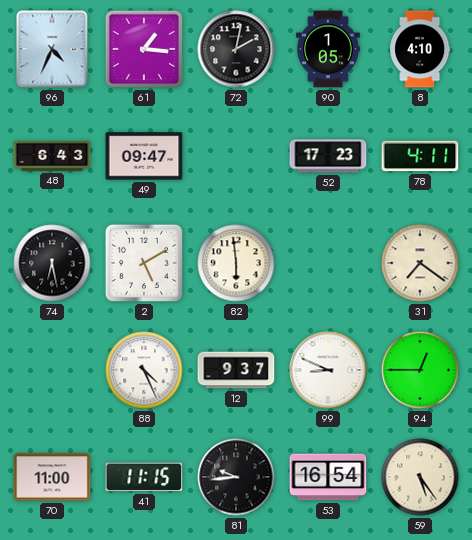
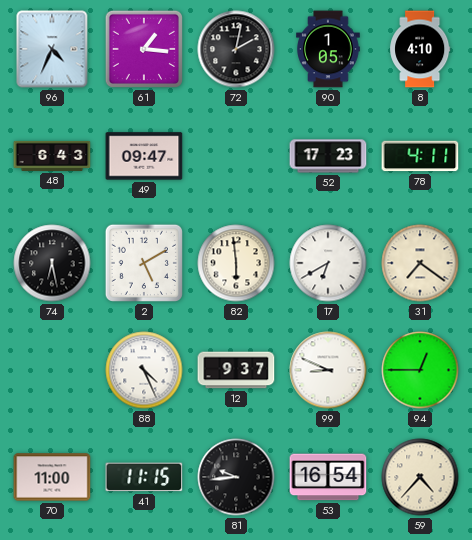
17: none -> 6:40 (328, 263)
59: 5:24 -> 4:37 (420, 477)
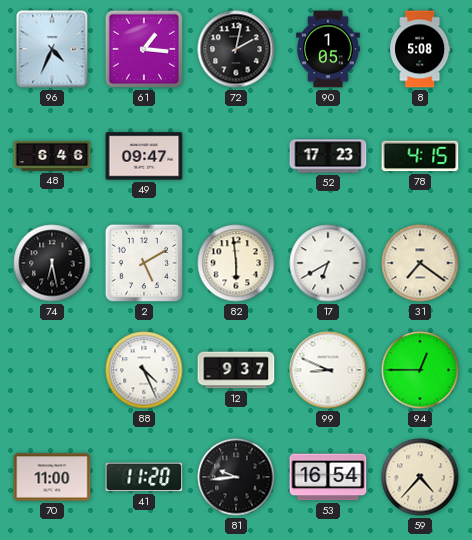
8: 4:10 -> 5:08 (420, 49)
48: 6:43 -> 6:46 (52, 156)
78: 4:11 -> 4:15 (420, 156)
41: 11:15 -> 11:20 (144, 477)
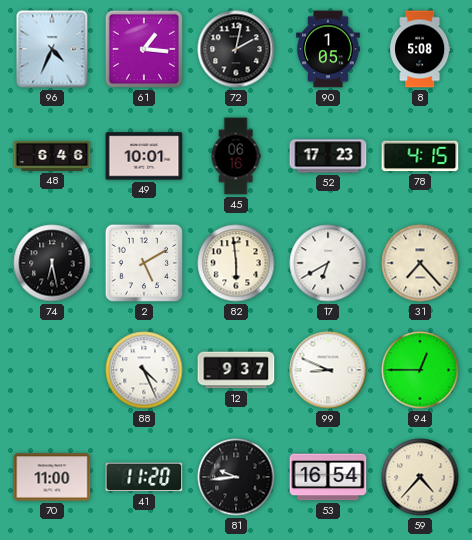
49: 09:47 -> 10:01 (144, 156)
45: none -> 06:16 (236, 156)
31: 7:21 -> 7:23 (420, 263)
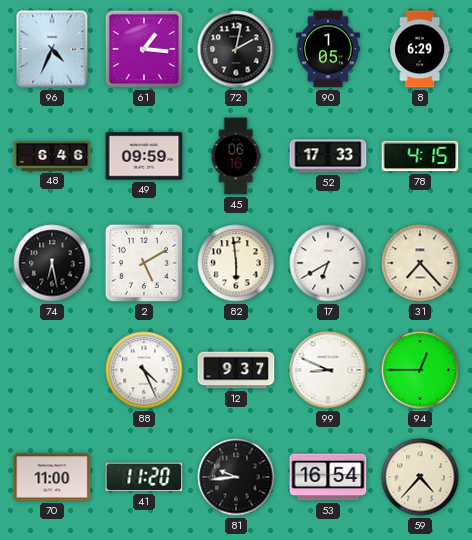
8: 5:08 -> 6:29 (420, 49)
49: 10:01 -> 09:59 (144, 156)
52: 17:23 -> 17:33 (328, 156)
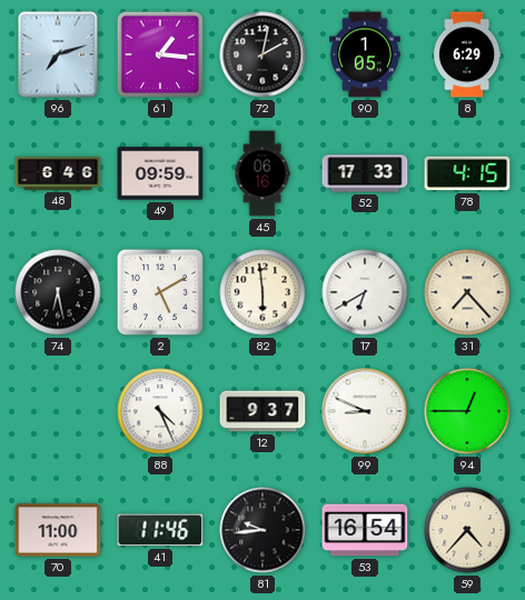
96: 4:34 -> 7:12 (58, 54)
41: 11:20 -> 11:46 (160, 530)
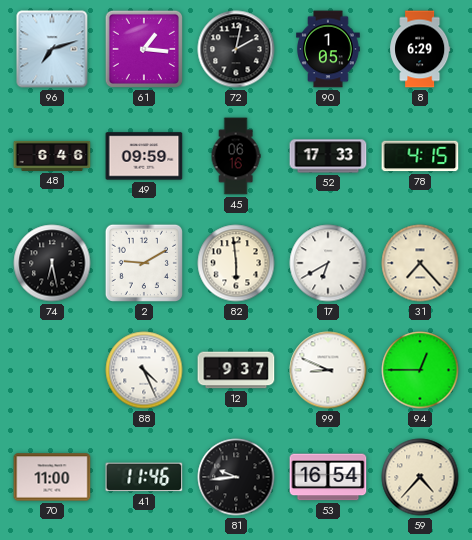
2: 5:10 -> 9:10 (144, 263)
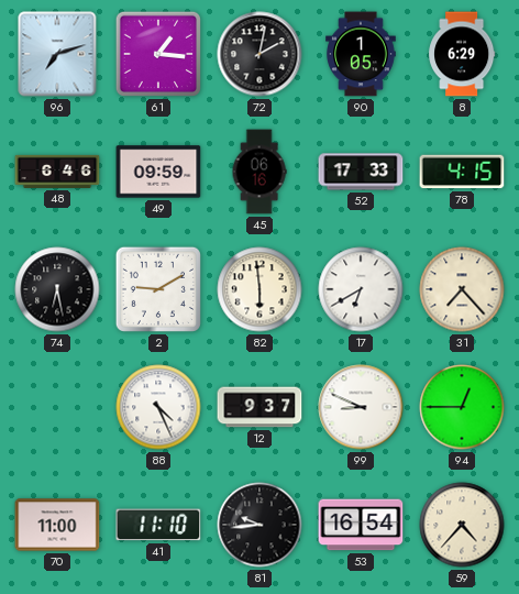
41: 11:46 -> 11:10 (158, 525)
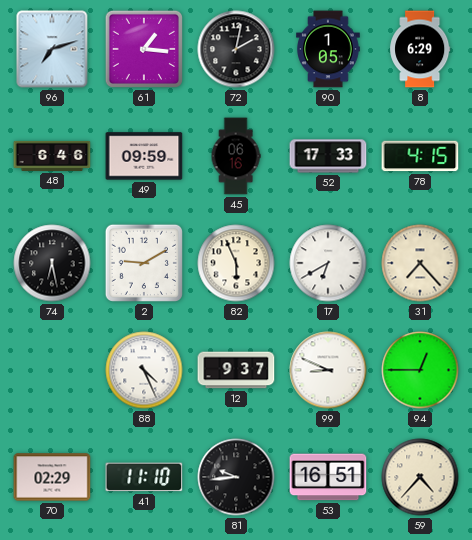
82: 5:59 -> 5:56 (236, 263)
70: 11:00 -> 02:29 (52, 477)
53: 16:54 -> 16:51 (328, 477)
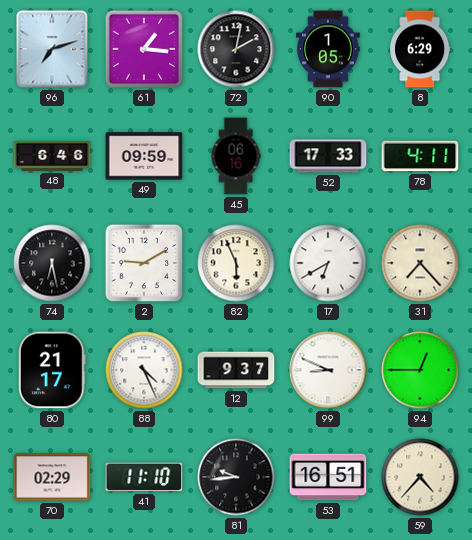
78: 4:15 -> 4:11 (420, 156)
80: none -> 21:17 (53, 370)
